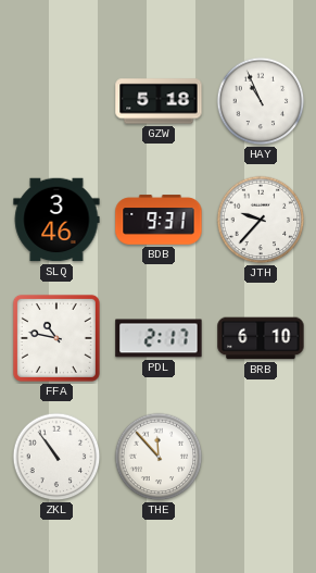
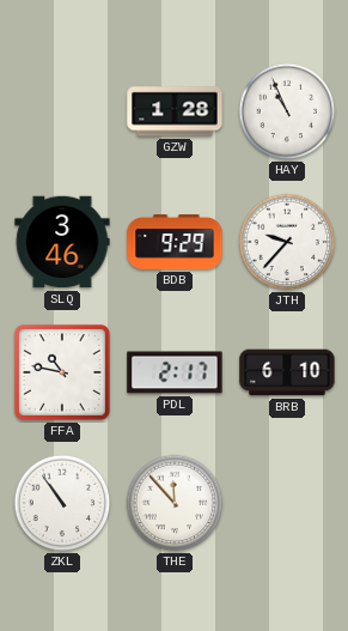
GZW: 5:18 -> 1:28 (175, 111)
BDB: 9:31 -> 9:29 (175, 242)
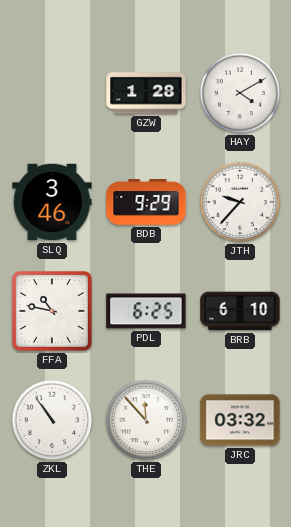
HAY: 10:56 -> 4:10 (240, 93)
PDL: 2:17 -> 6:25 (146, 311)
JRC: none -> 03:32 (240, 420)
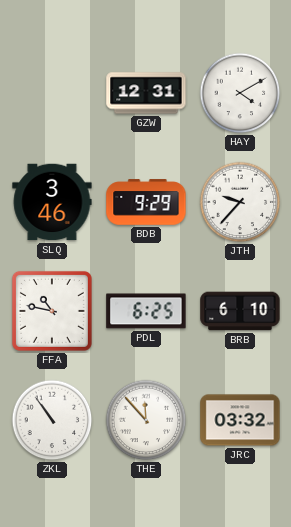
GZW: 1:28 -> 12:31 (146, 93)
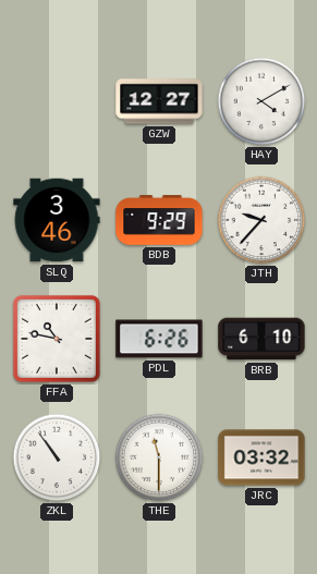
GZW: 12:31 -> 12:27 (159, 101)
PDL: 6:25 -> 6:26 (159, 339)
THE: 11:53 -> 11:30 (159, 457)
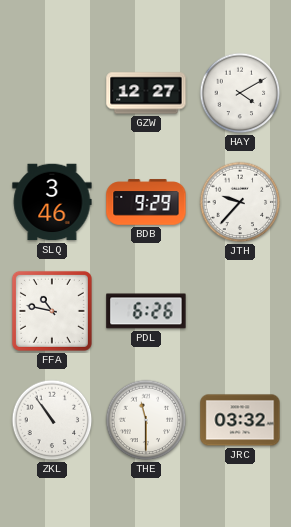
BRB: 6:10 -> none (261, 339)
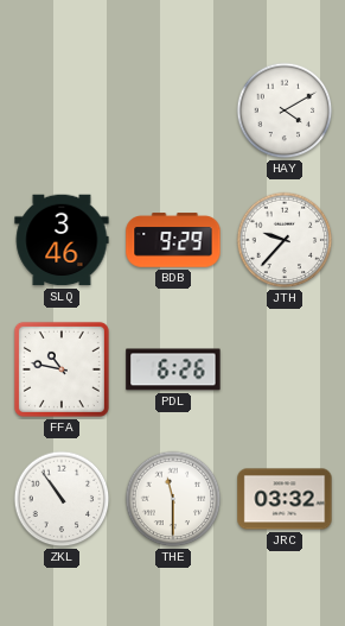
GZW: 12:27 -> none (146, 93)
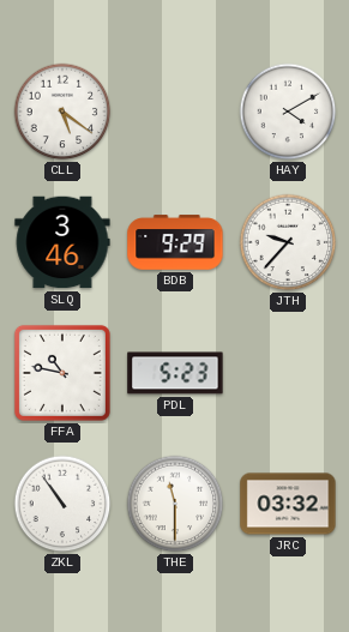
CLL: none -> 5:21 (62, 112)
PDL: 6:26 -> 5:23 (175, 373)
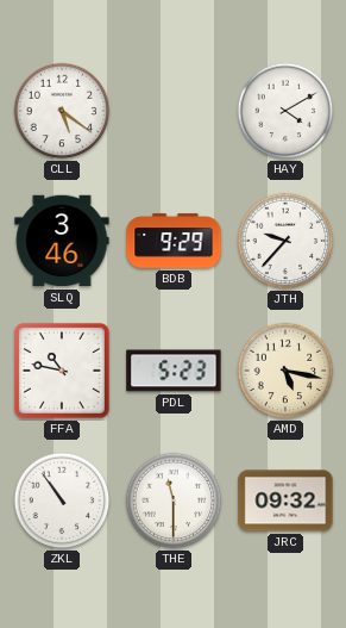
AMD: none -> 5:17 (285, 371)
JRC: 03:32 -> 09:32 (285, 500)
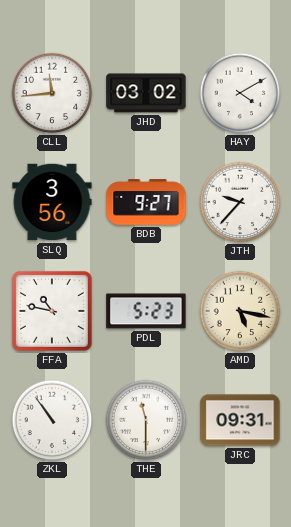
CLL: 5:21 -> 11:44 (52, 93)
JHD: none -> 03:02 (146, 93)
SLQ: 3:46 -> 3:56 (52, 202)
BDB: 9:29 -> 9:27 (146, 202)
JRC: 09:32 -> 09:31 (240, 420)
